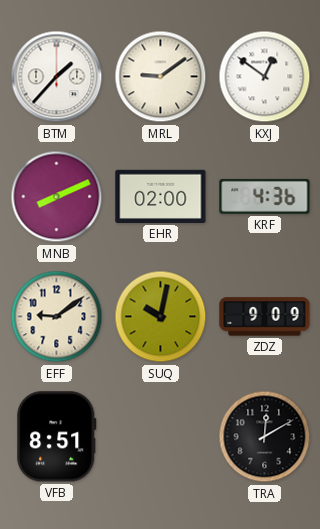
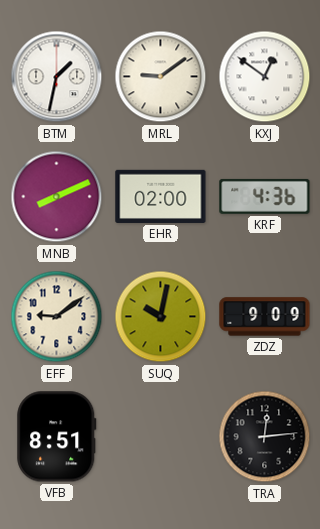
BTM: 1:37 -> 1:32 (57, 77)
TRA: 12:10 -> 12:14 (265, 437)
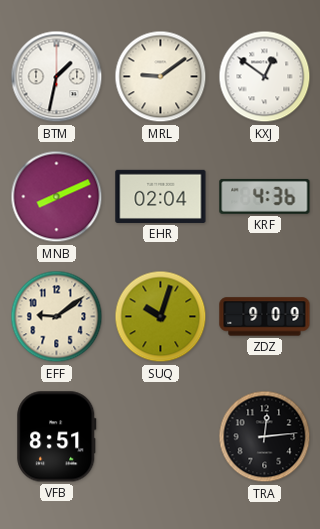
EHR: 02:00 -> 02:04 (161, 196)
SUQ: 10:02 -> 10:03 (161, 317)
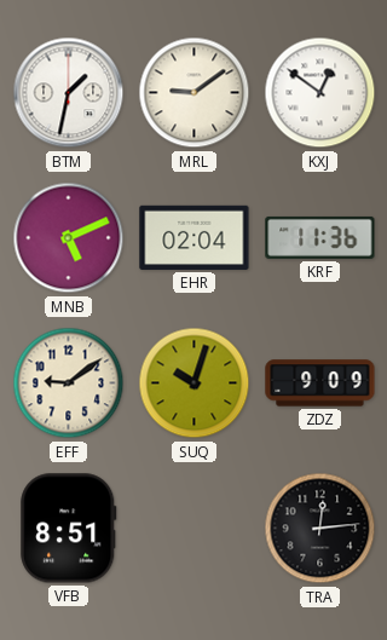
MNB: 8:11 -> 5:11 (69, 238)
KRF: 4:36 -> 11:36 (320, 237)
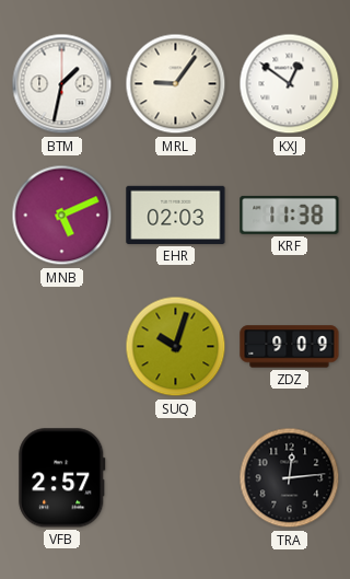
MRL: 9:09 -> 9:06 (176, 84)
EHR: 02:04 -> 02:03 (176, 215)
KRF: 11:36 -> 11:38 (290, 215)
EFF: 9:09 -> none (69, 384)
VFB: 8:51 -> 2:57 (62, 478)
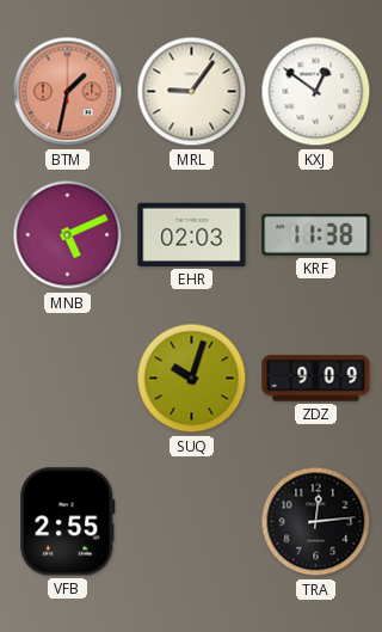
BTM dial: white -> salmon (68, 92)
VFB: 2:57 -> 2:55 (68, 522)
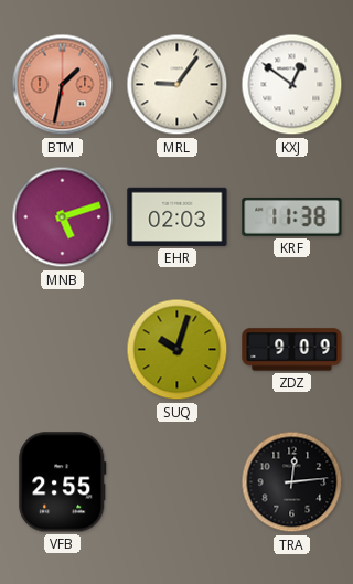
MNB: 5:11 -> 5:12 (63, 217)
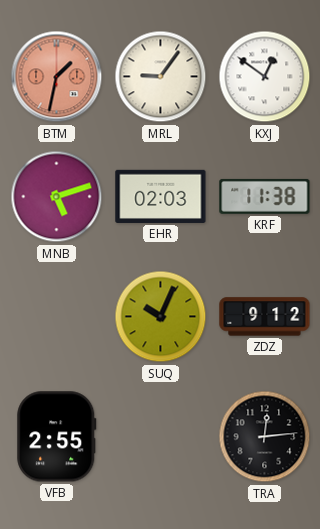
SUQ: 10:03 -> 10:04 (161, 317)
ZDZ: 9:09 -> 9:12 (265, 317)
